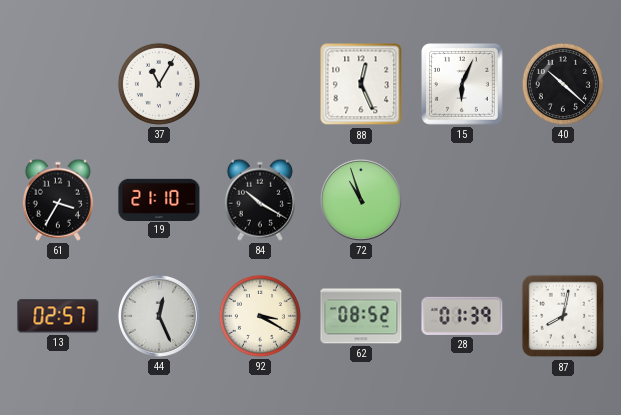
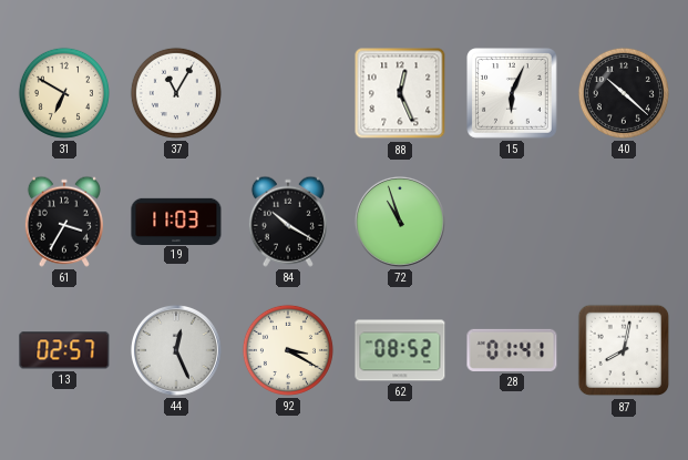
31: none -> 6:50 (64, 93)
19: 21:10 -> 11:03 (176, 221)
28: 01:39 -> 01:41 (512, 350)
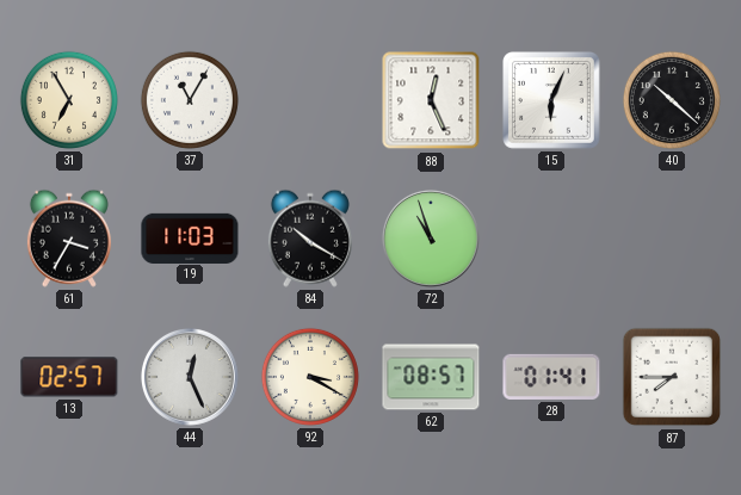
31: 6:50 -> 6:55 (69, 100)
62: 08:52 -> 08:57 (431, 377)
87: 8:02 -> 7:45 (672, 377)
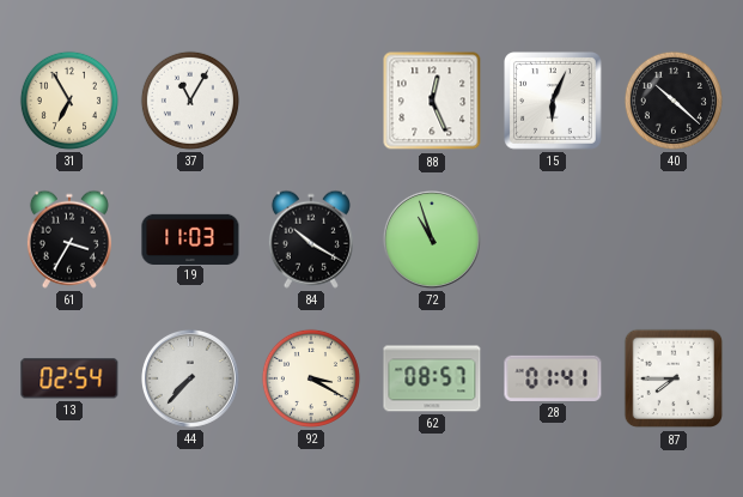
13: 02:57 -> 02:54 (69, 378)
44: 12:26 -> 7:37 (190, 378)
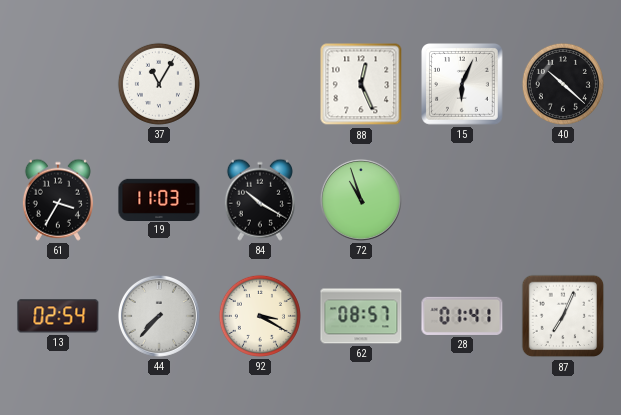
31: 6:55 -> none (69, 101)
87: 7:45 -> 7:04 (563, 316)
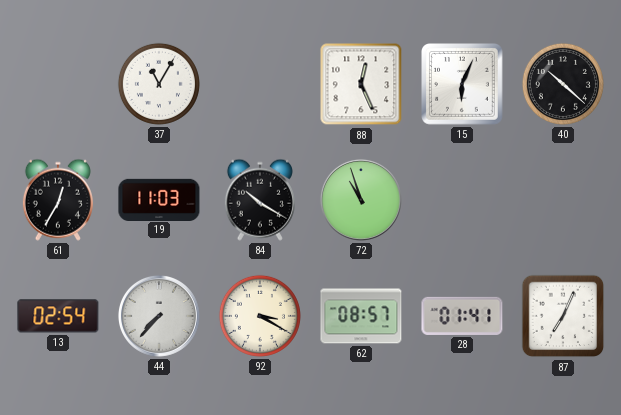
61: 3:35 -> 12:35 (58, 200)
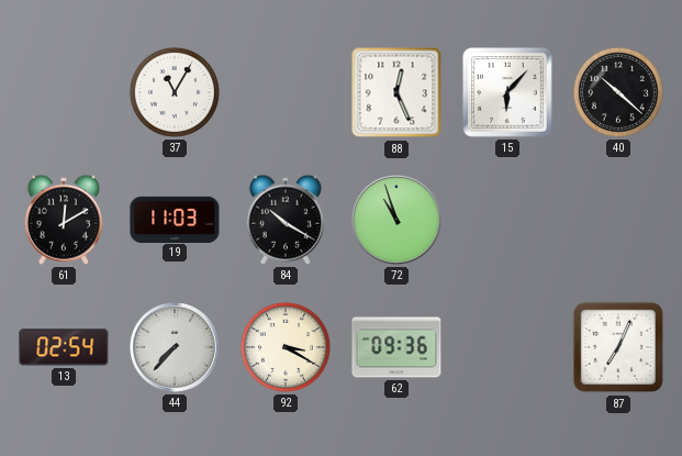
15: 6:04 -> 6:07 (508, 93)
61: 12:35 -> 12:10 (64, 220)
62: 08:57 -> 09:36 (396, 347)
28: 01:41 -> none (462, 316)
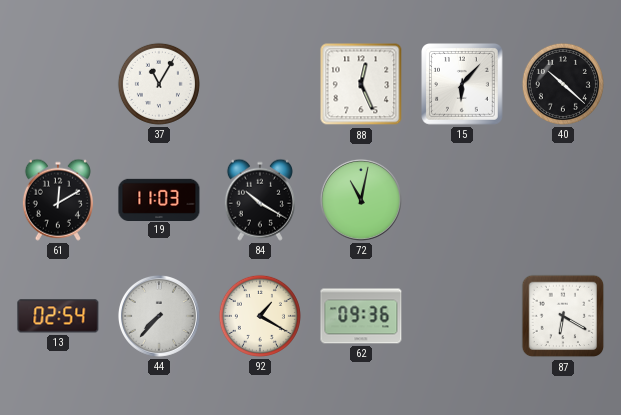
72: 10:57 -> 11:02 (361, 200)
92: 3:20 -> 1:20 (260, 316)
87: 7:04 -> 6:20 (563, 316)
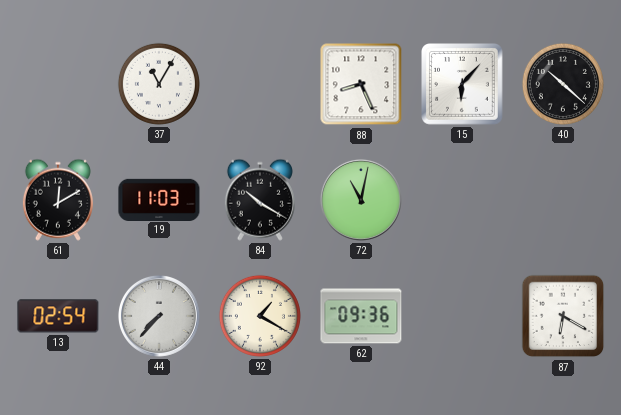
88: 12:26 -> 8:26 (361, 84)
